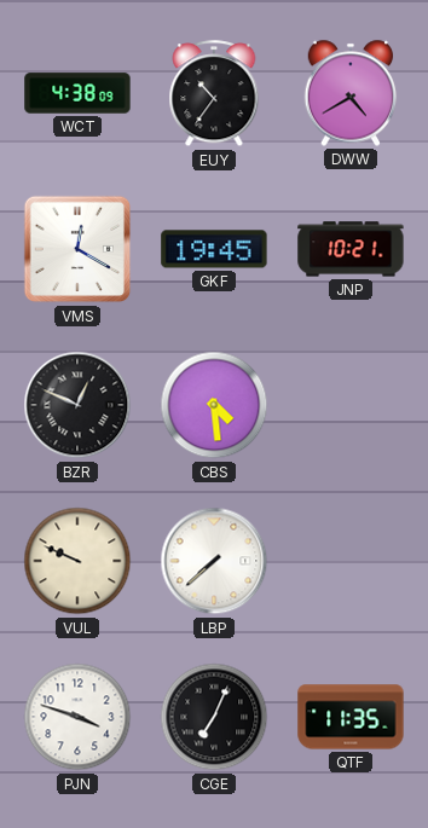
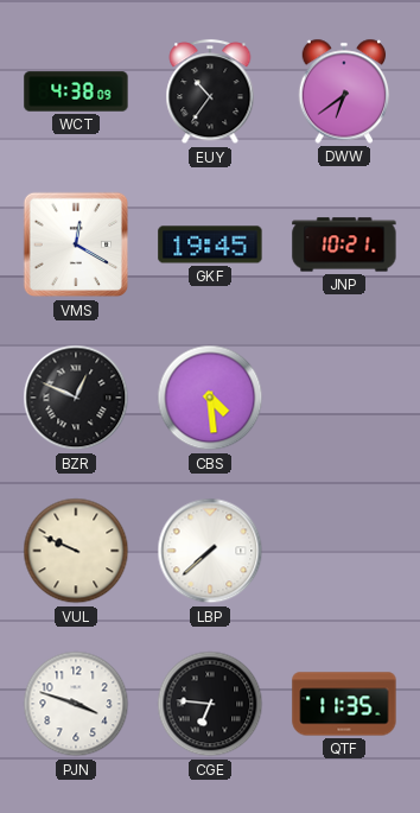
DWW: 4:40 -> 6:39 (344, 91)
CGE: 7:04 -> 6:46 (210, 704)
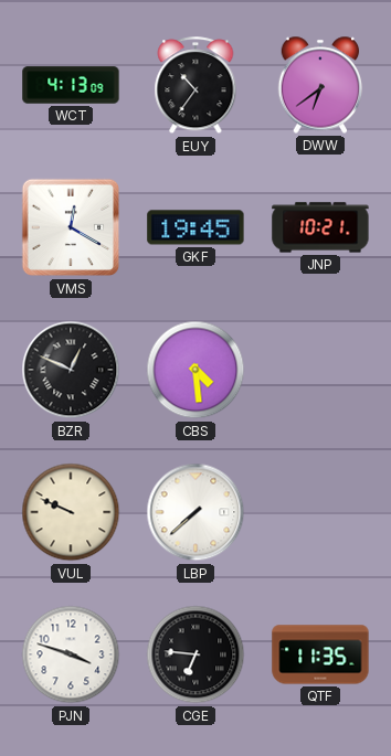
WCT: 4:38 -> 4:13 (71, 85)
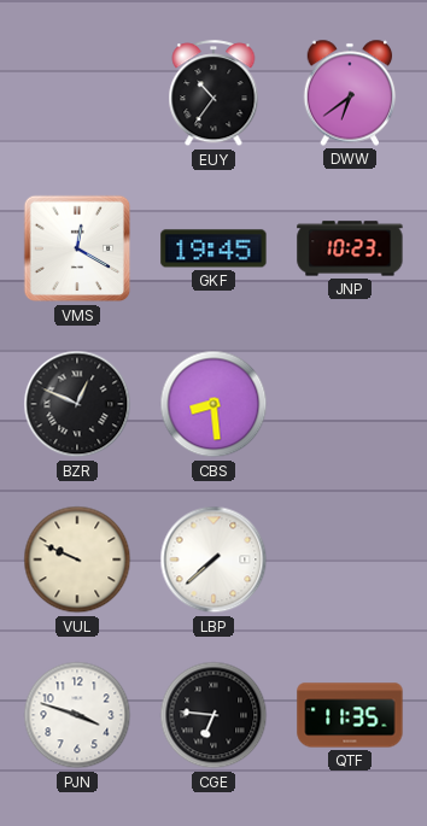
WCT: 4:13 -> none (71, 85)
JNP: 10:21 -> 10:23 (350, 248)
CBS: 4:29 -> 8:29 (213, 404)
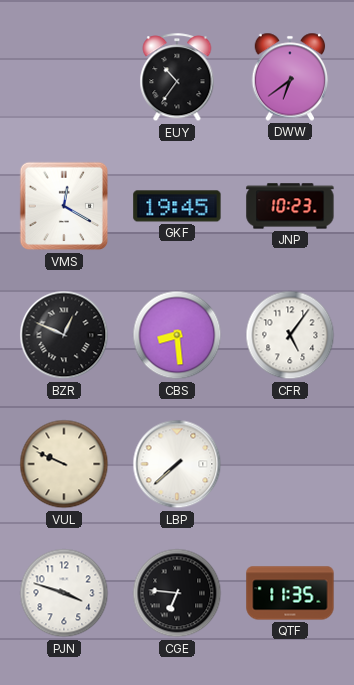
CFR: none -> 5:06 (290, 335)
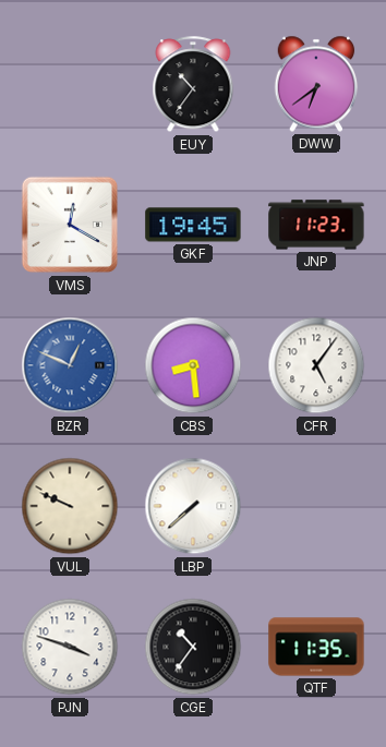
JNP: 10:23 -> 11:23 (316, 225)
BZR dial: black -> blue (70, 365)
CGE: 6:46 -> 10:36 (193, 647)
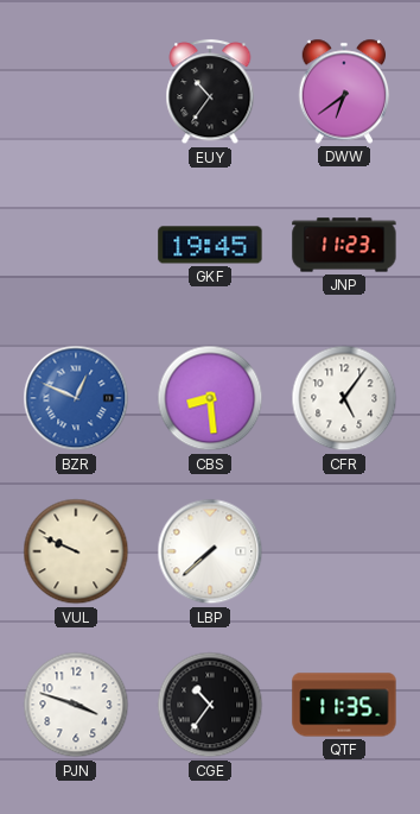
VMS: 12:20 -> none (70, 225)
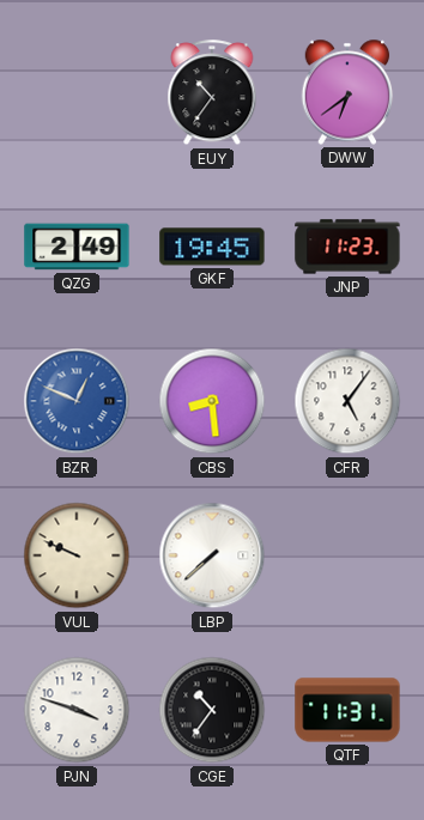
QZG: none -> 2:49 (77, 247)
QTF: 11:35 -> 11:31 (347, 710)
